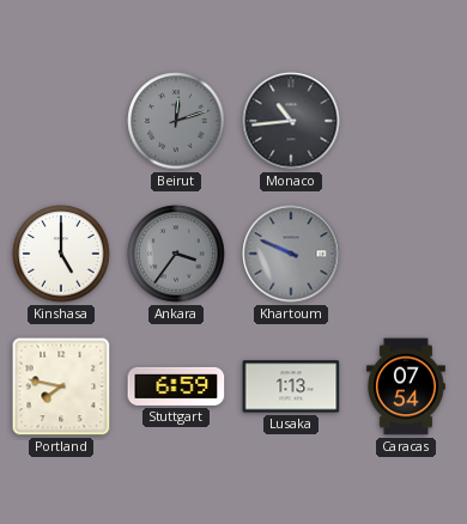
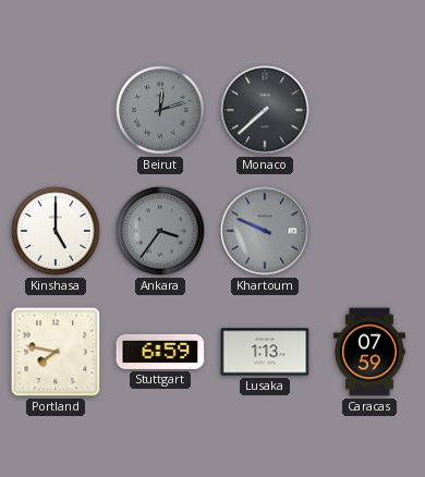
Monaco: 10:44 -> 7:38 (265, 110)
Caracas: 07:54 -> 07:59 (369, 352)
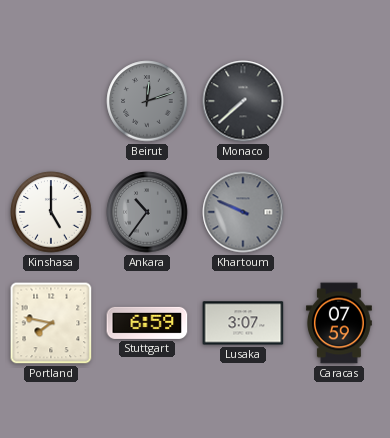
Ankara: 3:36 -> 10:36 (147, 212)
Lusaka: 1:13 -> 3:07 (243, 323)
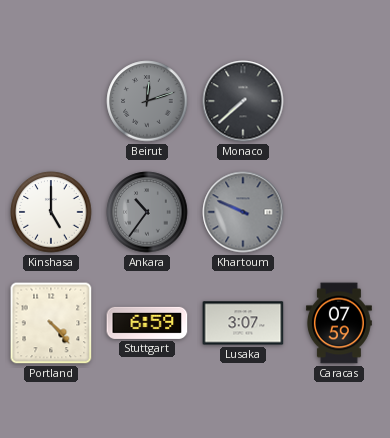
Portland: 7:47 -> 4:23 (51, 323)
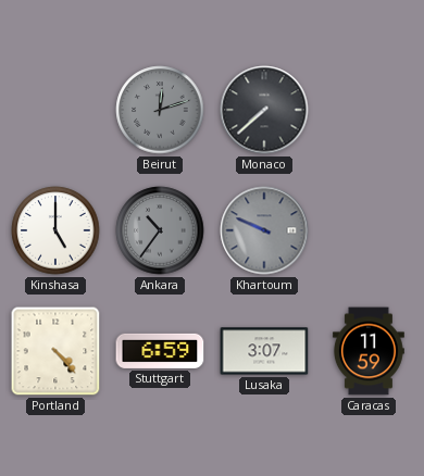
Caracas: 07:59 -> 11:59 (369, 351)
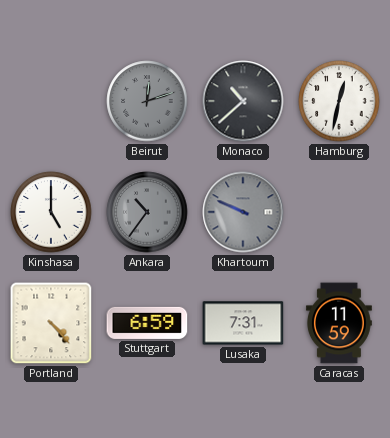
Monaco: 7:38 -> 10:38 (243, 101)
Hamburg: none -> 12:32 (339, 101)
Lusaka: 3:07 -> 7:31 (243, 323)
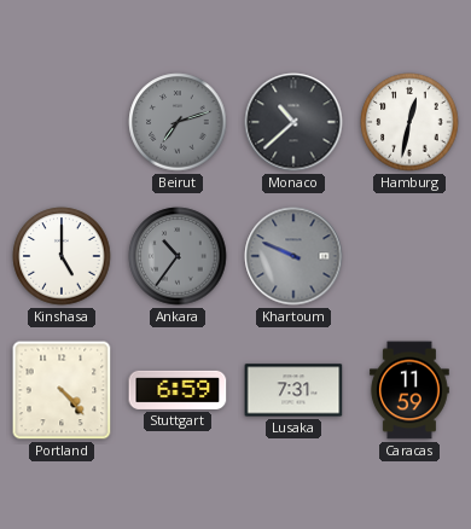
Beirut: 12:12 -> 7:12 (178, 122)
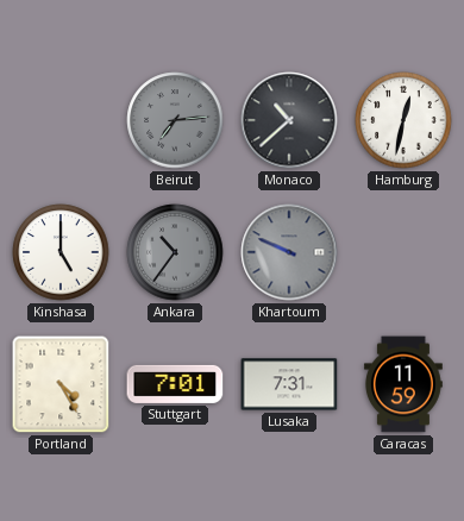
Beirut: 7:12 -> 7:14 (175, 120)
Portland: 4:23 -> 4:25 (61, 384)
Stuttgart: 6:59 -> 7:01 (175, 384)
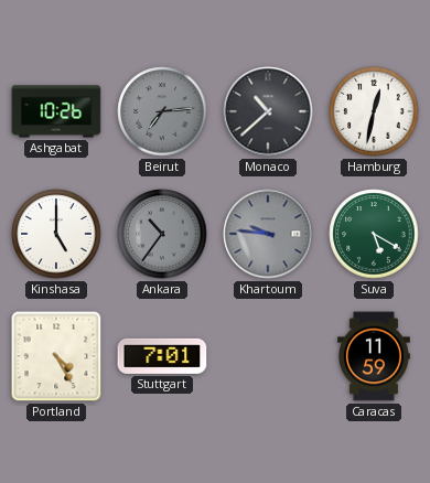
Ashgabat: none -> 10:26 (56, 111)
Khartoum: 9:49 -> 9:46 (268, 234)
Suva: none -> 5:20 (374, 234)
Lusaka: 7:31 -> none (289, 384)
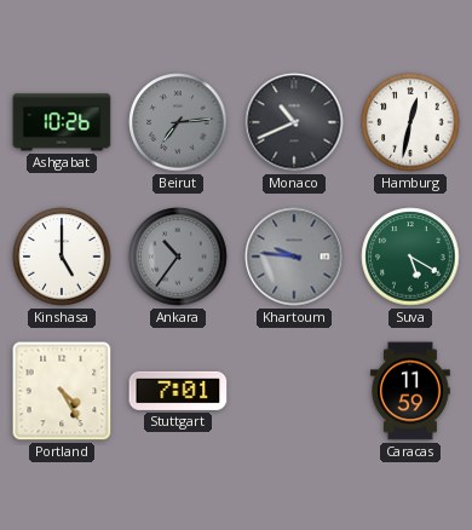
Monaco: 10:38 -> 10:41 (294, 122)
